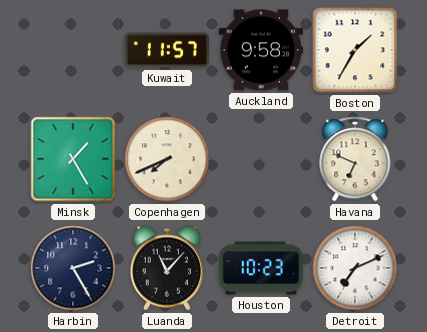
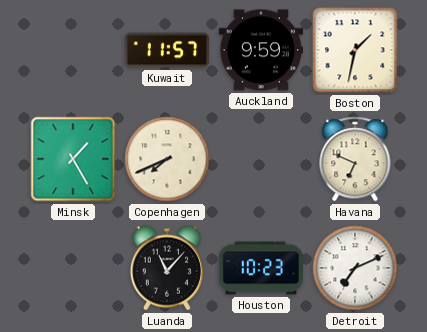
Auckland: 9:58 -> 9:59 (260, 50)
Boston: 1:35 -> 1:32 (355, 50)
Harbin: 2:25 -> none (73, 268)
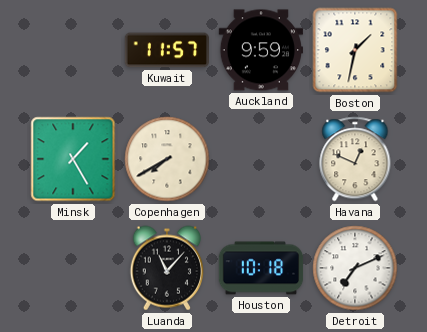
Copenhagen: 7:41 -> 7:40 (167, 159)
Havana: 6:49 -> 12:49 (355, 159)
Houston: 10:23 -> 10:18 (261, 268)
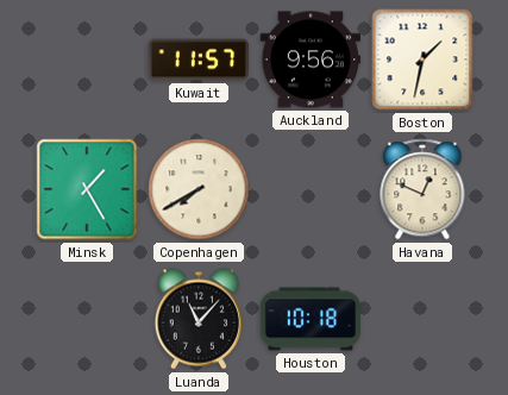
Auckland: 9:59 -> 9:56 (309, 59)
Detroit: 7:11 -> none (355, 268)
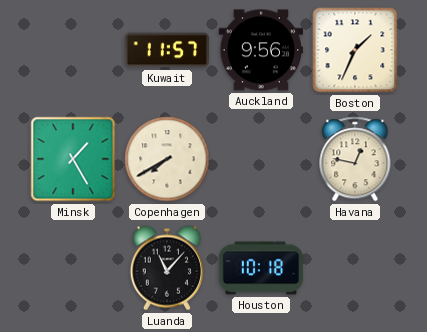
Boston: 1:32 -> 1:34 (355, 50)
Havana: 12:49 -> 12:47 (355, 159)
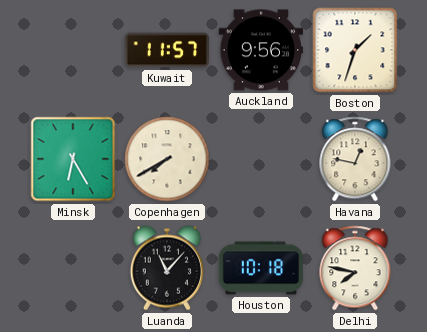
Boston: 1:34 -> 1:33 (355, 50)
Minsk: 1:25 -> 6:25 (73, 159)
Delhi: none -> 7:47 (355, 268)
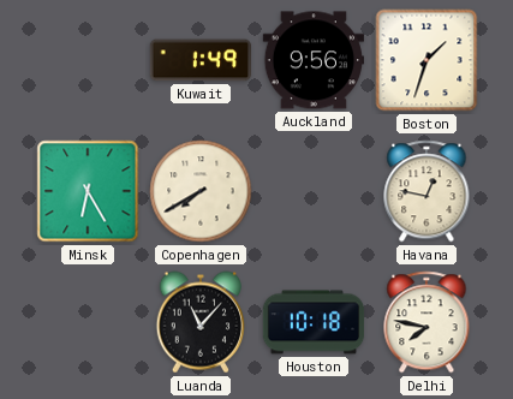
Kuwait: 11:57 -> 1:49 (199, 60)
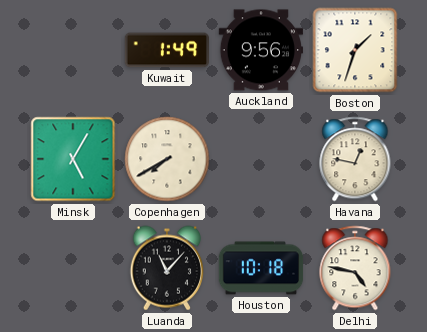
Minsk: 6:25 -> 5:05 (73, 159)
Delhi: 7:47 -> 4:47 (355, 268)
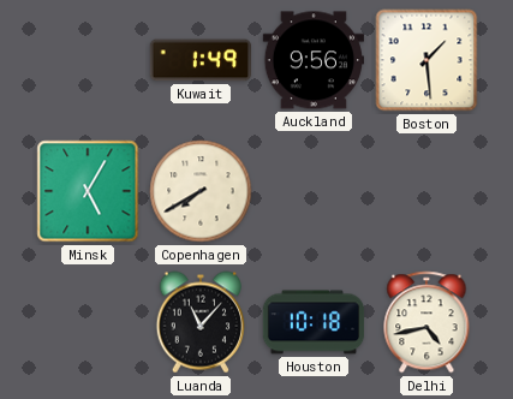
Boston: 1:33 -> 1:29 (426, 60)
Havana: 12:47 -> none (355, 159)
Delhi: 4:47 -> 4:43 (426, 322)
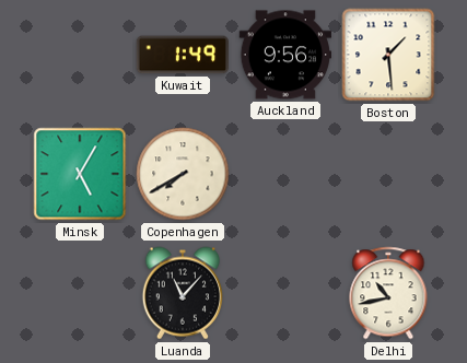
Houston: 10:18 -> none (314, 322)
Delhi: 4:43 -> 10:43 (388, 293)
